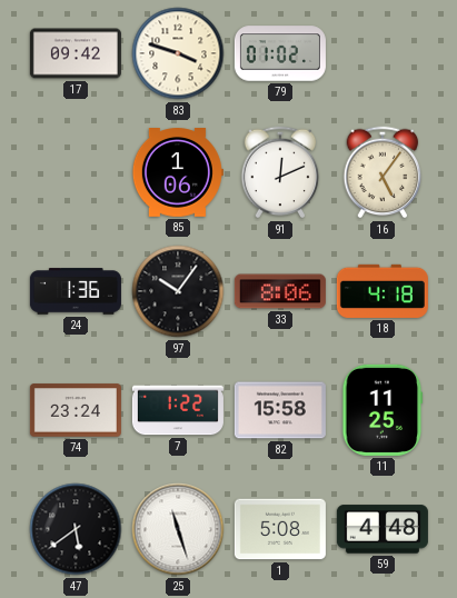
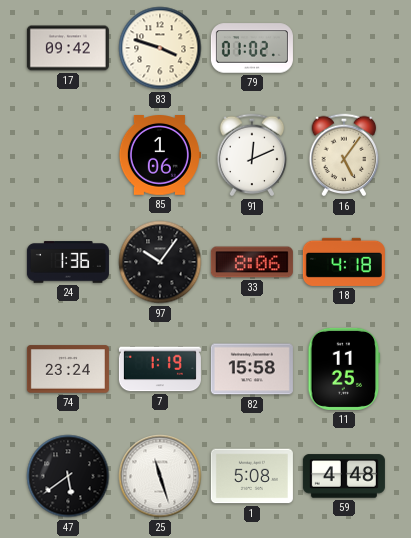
7: 1:22 -> 1:19 (160, 369)
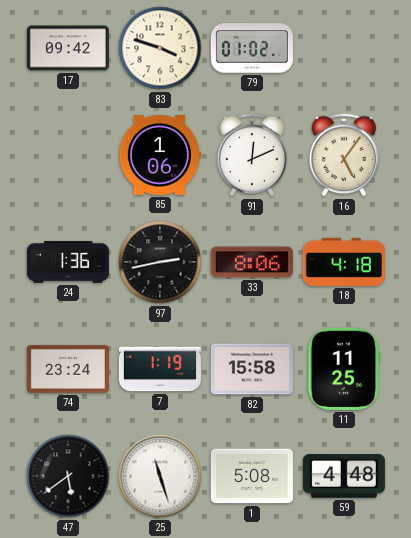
97: 10:06 -> 2:43 (160, 262)
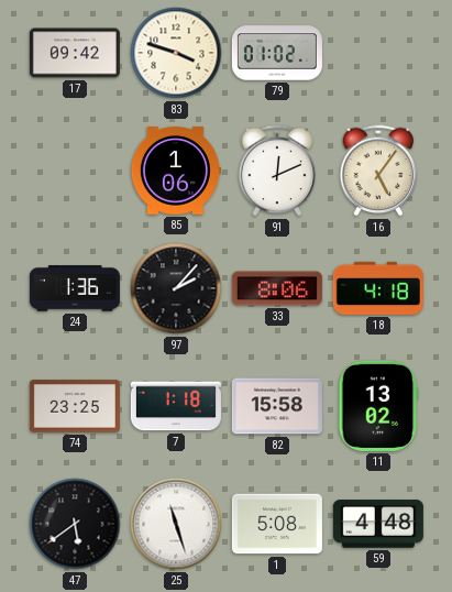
97: 2:43 -> 2:07 (176, 288)
74: 23:24 -> 23:25 (75, 406)
7: 1:19 -> 1:18 (176, 406)
11: 11:25 -> 13:02 (378, 406)
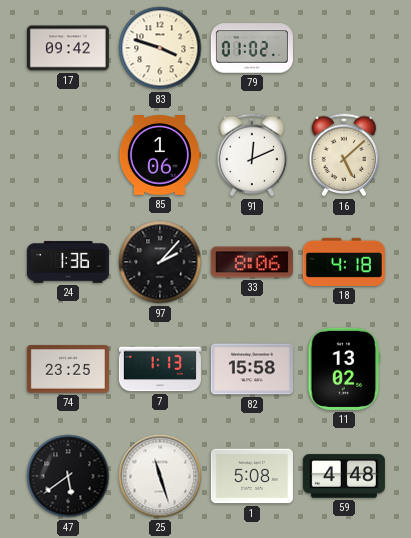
16: 5:06 -> 5:08 (344, 155)
7: 1:18 -> 1:13 (160, 369)
